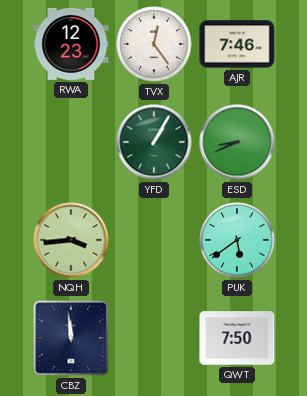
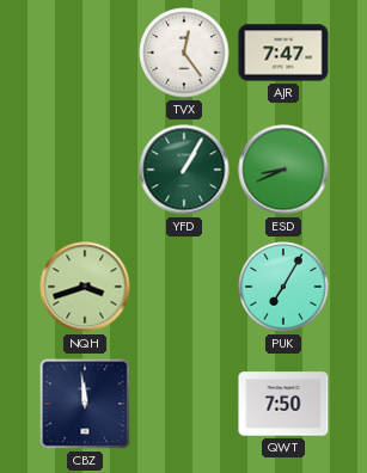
RWA: 12:23 -> none (71, 44)
AJR: 7:46 -> 7:47 (283, 53)
NQH: 3:44 -> 3:42 (85, 287)
PUK: 5:39 -> 7:05 (283, 287)
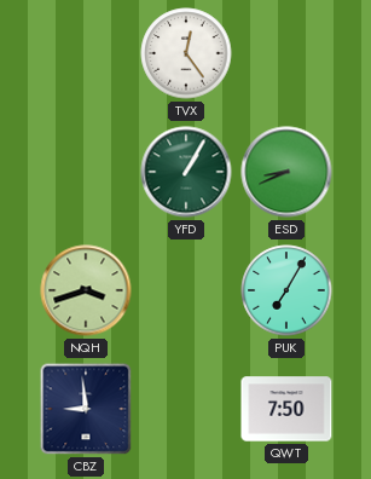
AJR: 7:47 -> none (283, 53)
CBZ: 11:59 -> 8:59 (86, 409)
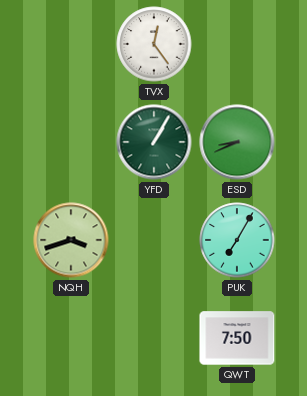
CBZ: 8:59 -> none (86, 409)
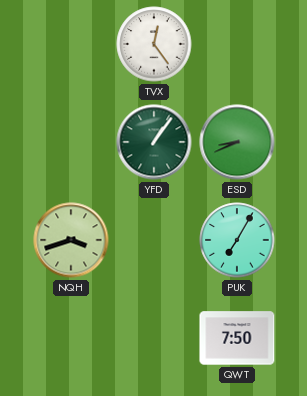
YFD: 1:05 -> 1:06 (154, 142)
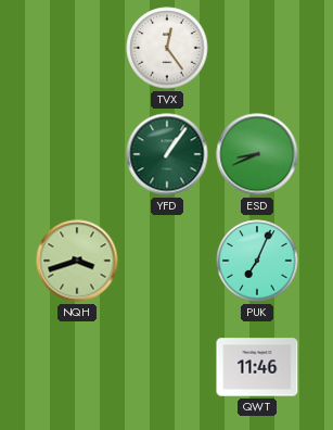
PUK: 7:05 -> 7:04 (257, 261)
QWT: 7:50 -> 11:46 (257, 367)
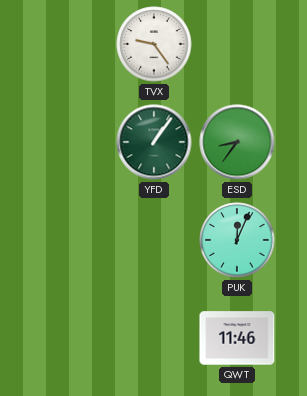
TVX: 12:24 -> 9:24 (154, 44)
ESD: 8:41 -> 8:36 (237, 142)
NQH: 3:42 -> none (77, 261)
PUK: 7:04 -> 12:04 (237, 240)
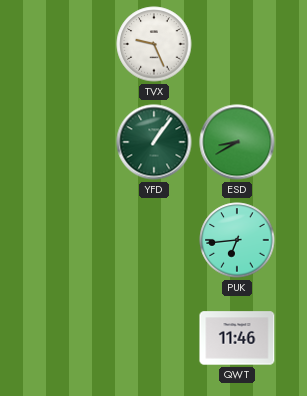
TVX: 9:24 -> 9:26 (154, 44)
ESD: 8:36 -> 8:40 (237, 142)
PUK: 12:04 -> 6:44 (237, 240)
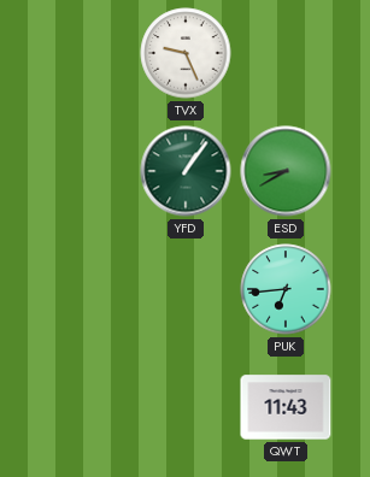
QWT: 11:46 -> 11:43 (286, 407)
